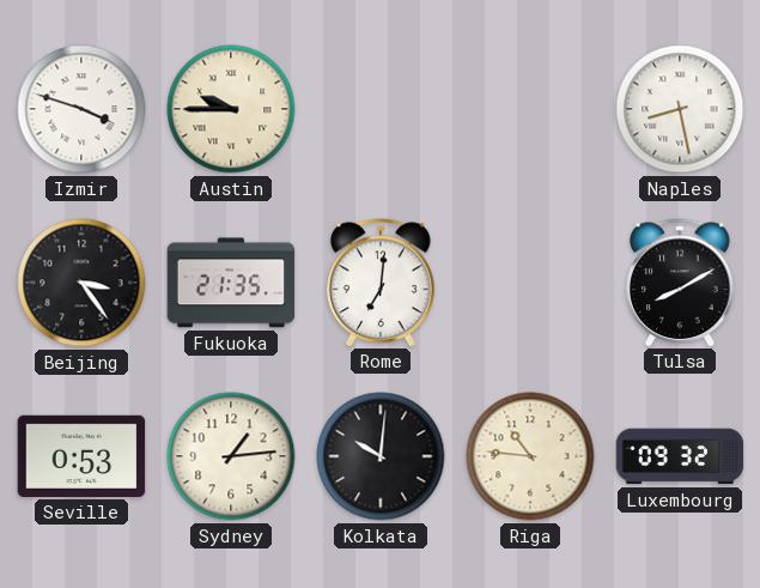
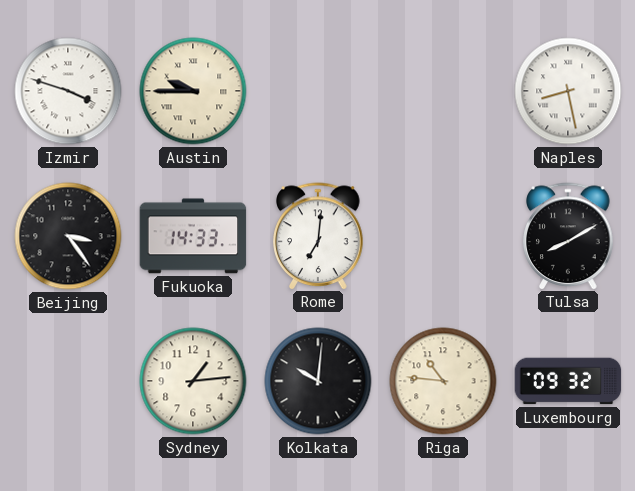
Fukuoka: 21:35 -> 14:33 (193, 236)
Seville: 0:53 -> none (81, 456)
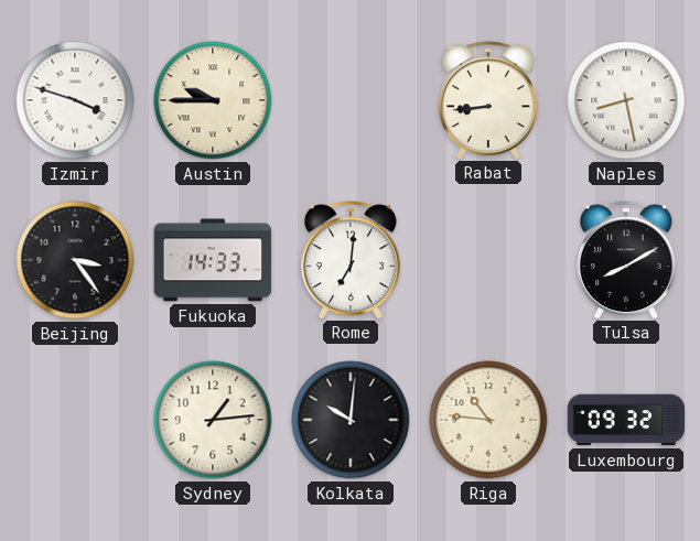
Rabat: none -> 8:44 (488, 100)
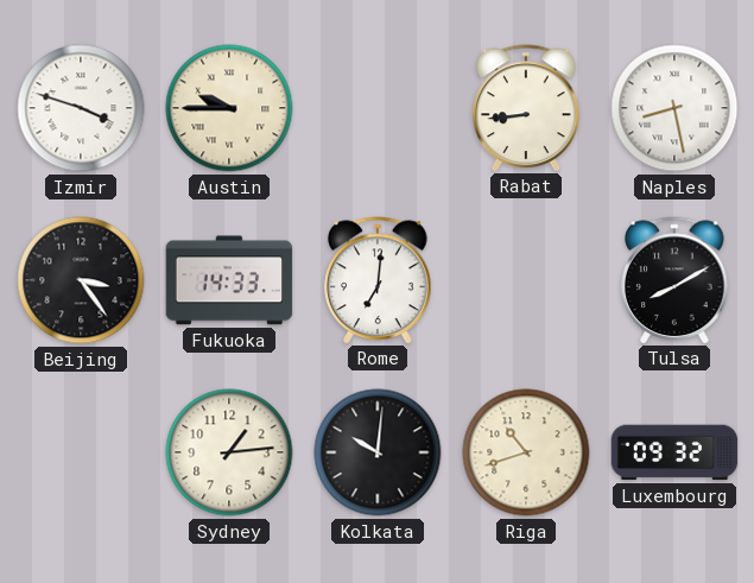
Riga: 10:46 -> 10:42 (526, 452)
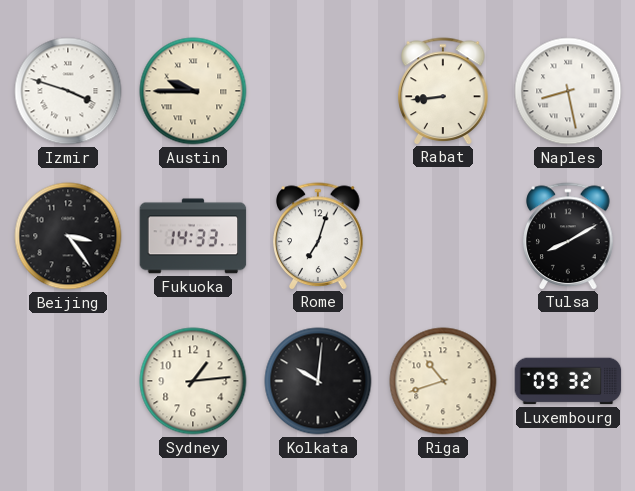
Rome: 7:01 -> 7:03 (318, 236)
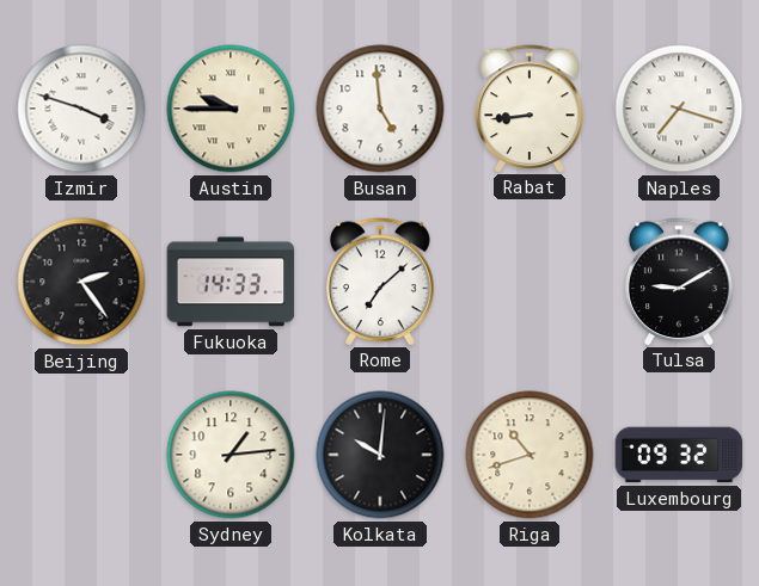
Busan: none -> 4:59 (380, 109)
Naples: 8:28 -> 7:18 (679, 109)
Beijing: 3:24 -> 2:24 (81, 282)
Rome: 7:03 -> 7:08 (380, 282)
Tulsa: 8:10 -> 9:10 (679, 282)
